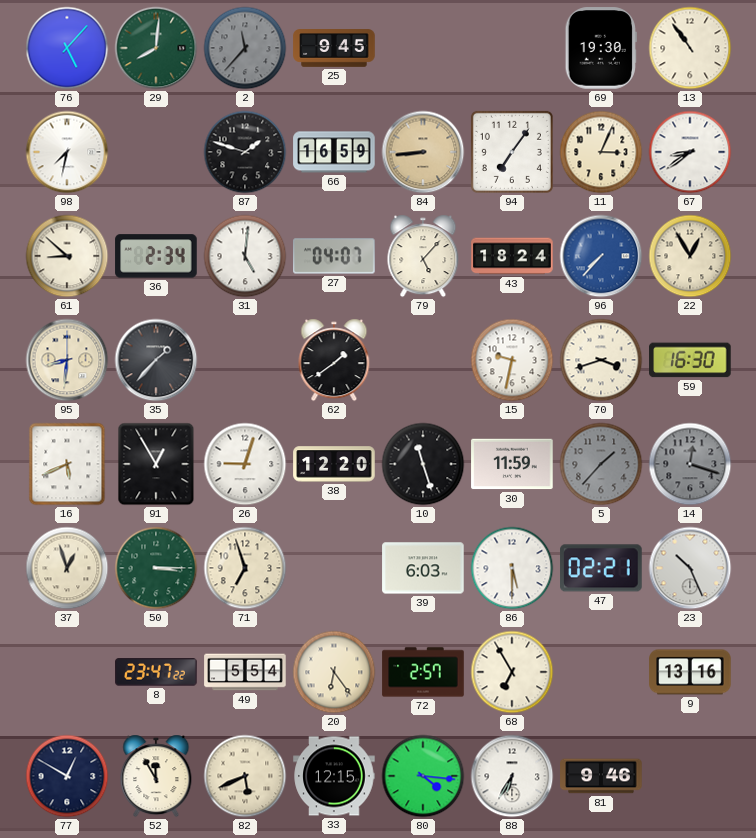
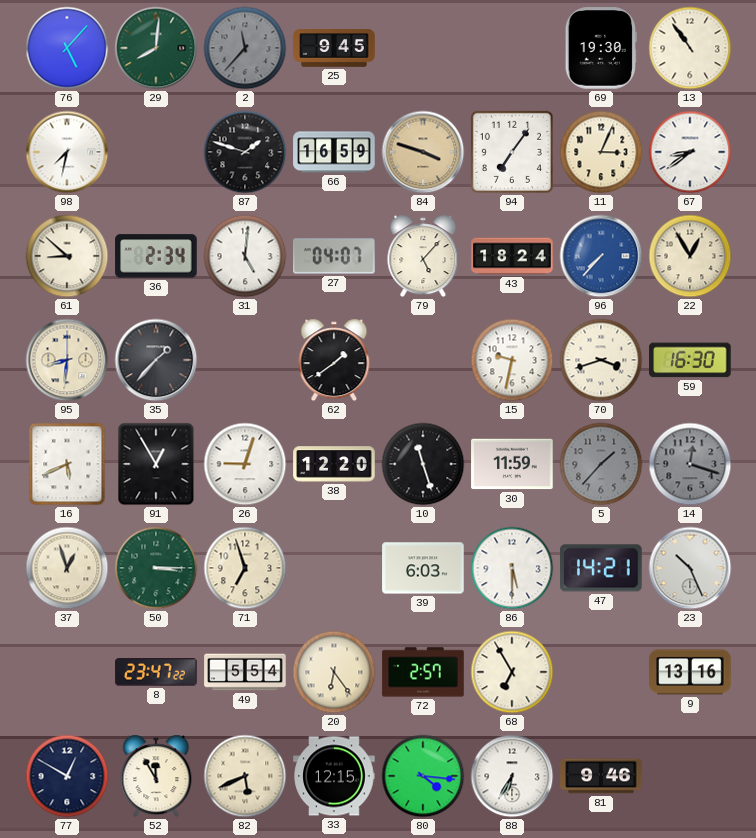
84: 8:44 -> 3:48 (423, 152)
47: 02:21 -> 14:21 (601, 568)
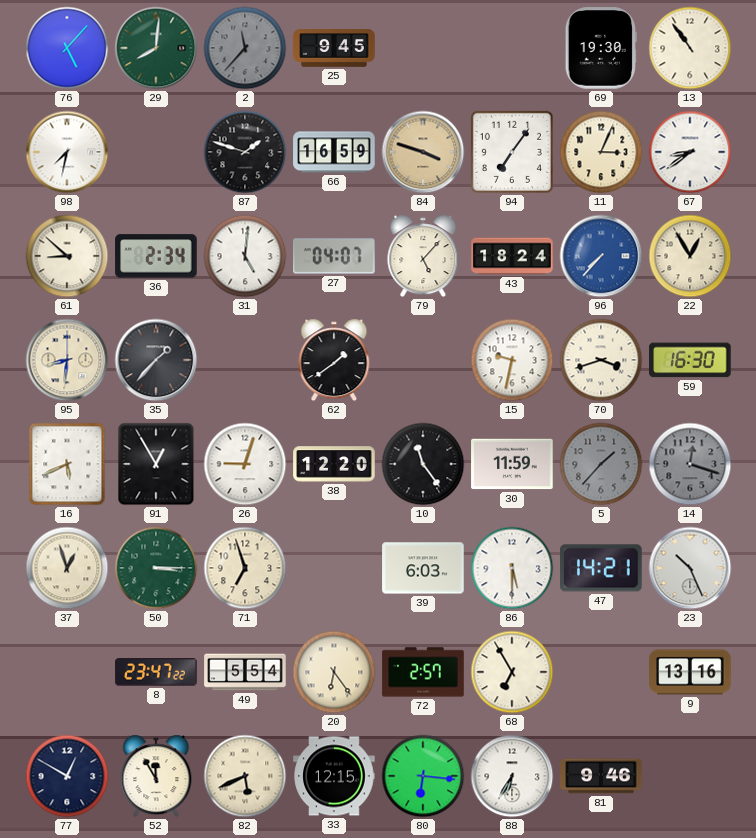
10: 11:27 -> 11:24 (423, 464)
80: 4:16 -> 6:16 (423, 776)
